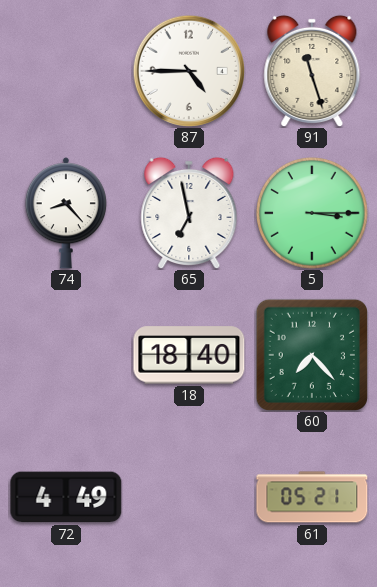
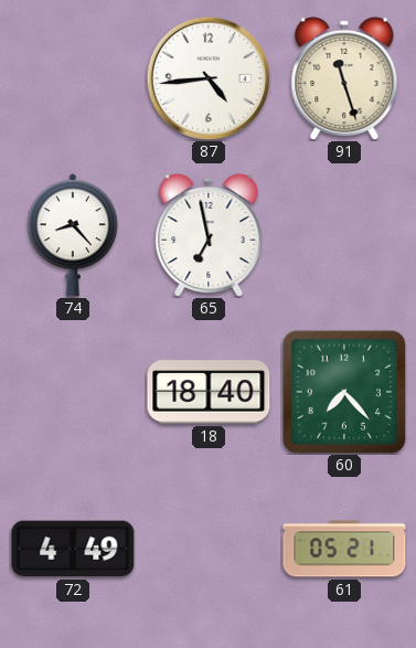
87: 4:45 -> 4:44 (207, 77)
5: 3:15 -> none (313, 214)
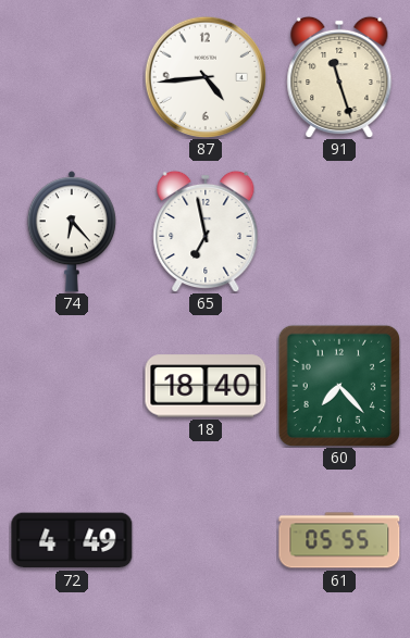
74: 8:23 -> 6:23 (72, 232)
61: 05:21 -> 05:55 (339, 540)
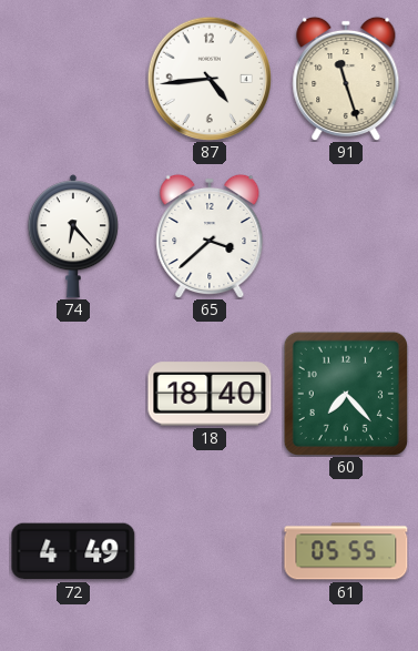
65: 6:58 -> 3:38 (210, 236)
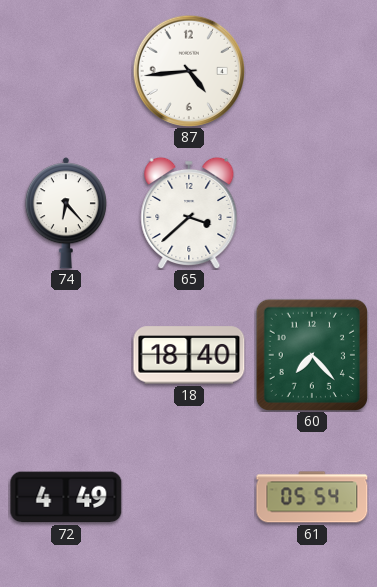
91: 11:27 -> none (346, 79)
61: 05:55 -> 05:54 (312, 497)
